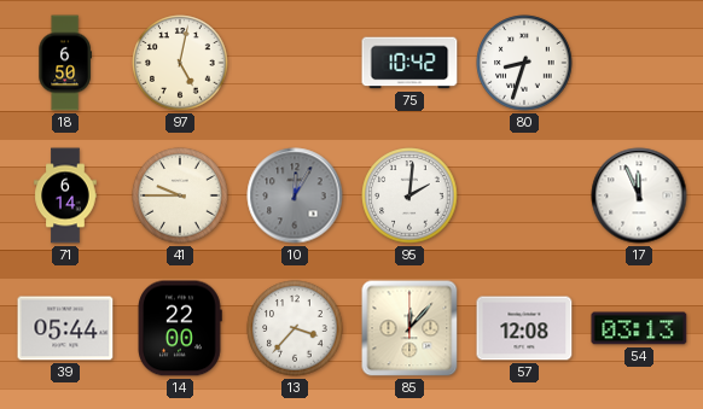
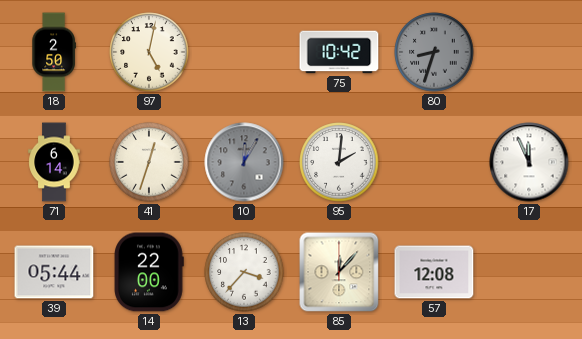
18: 6:50 -> 2:50 (54, 52)
80 dial: white -> grey (434, 52)
41: 9:45 -> 12:33 (149, 162)
54: 03:13 -> none (639, 328)
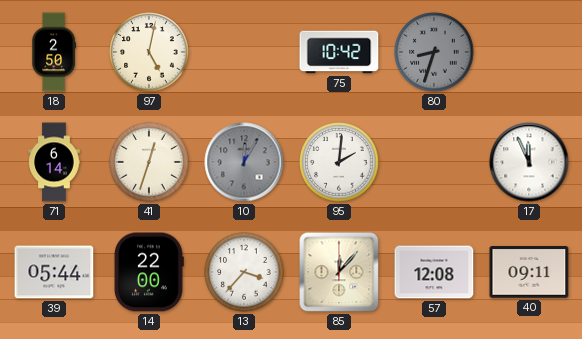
40: none -> 09:11 (529, 272)
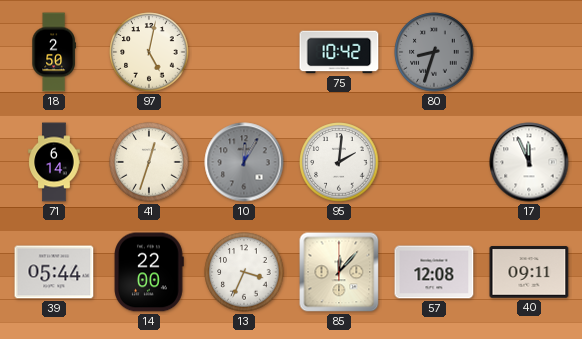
13: 3:37 -> 3:34 (244, 272)
